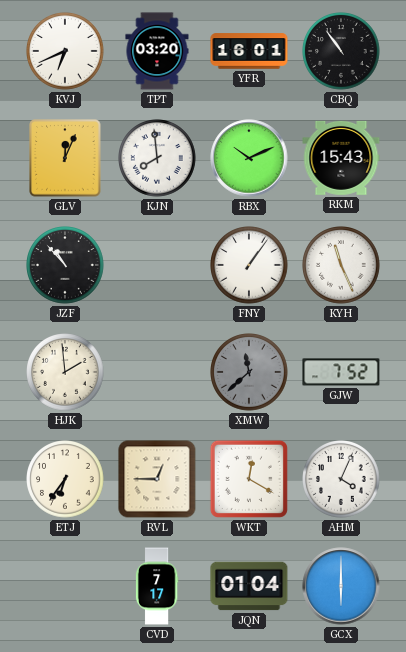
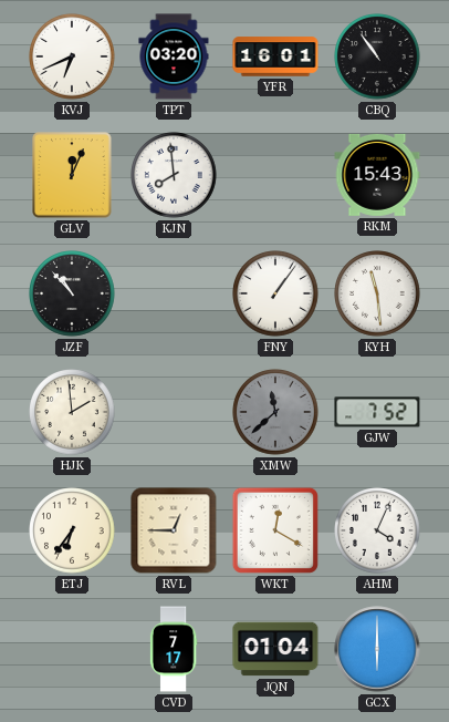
RBX: 10:11 -> none (249, 158)
KYH: 11:26 -> 11:29 (377, 293)
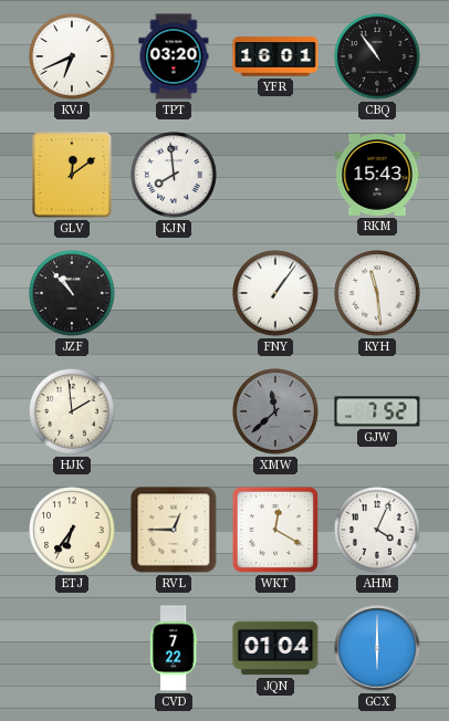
GLV: 12:04 -> 12:09 (72, 175)
CVD: 7:17 -> 7:22 (174, 648)
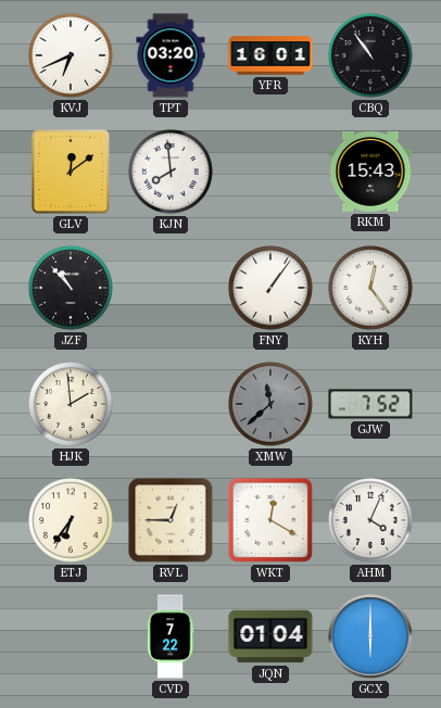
KYH: 11:29 -> 12:24 (370, 288)
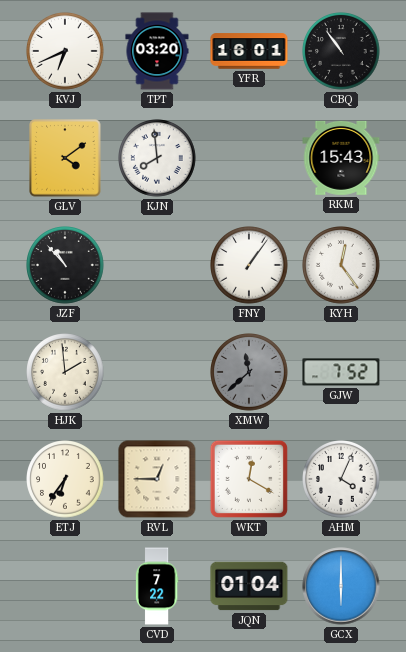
GLV: 12:09 -> 4:09 (65, 158)
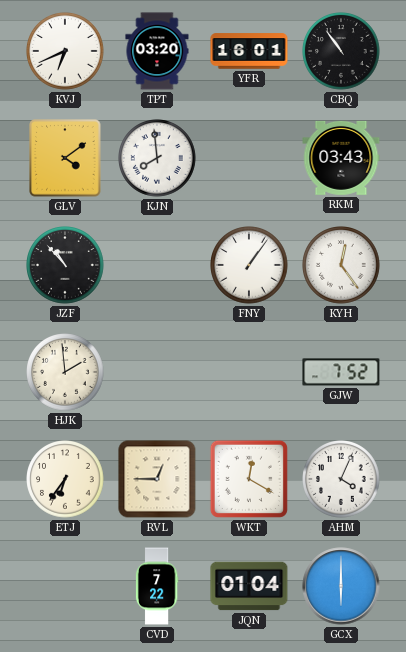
RKM: 15:43 -> 03:43 (341, 158)
XMW: 11:38 -> none (249, 372)
